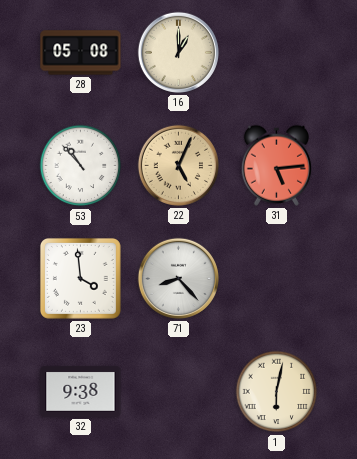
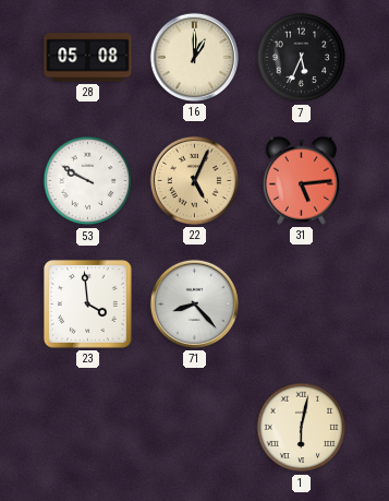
7: none -> 5:34 (302, 58)
53: 10:53 -> 9:50 (88, 181)
32: 9:38 -> none (81, 392)
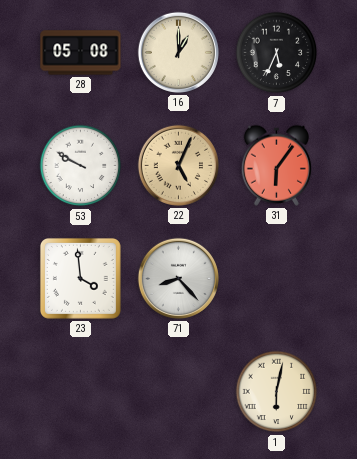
31: 5:14 -> 6:06 (276, 165)
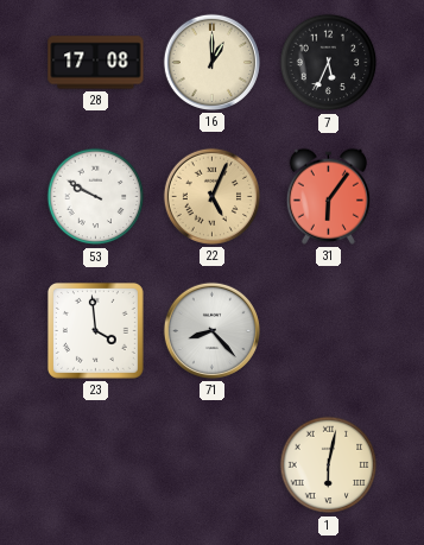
28: 05:08 -> 17:08 (96, 63)
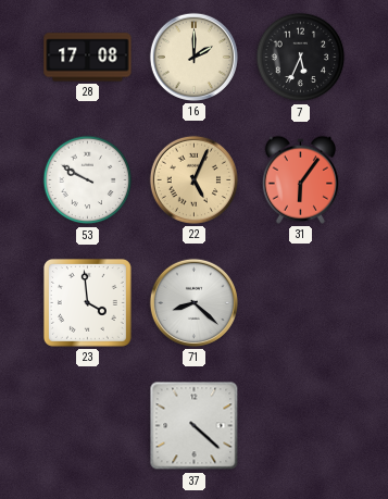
16: 1:00 -> 2:00 (193, 57)
71: 8:23 -> 8:22 (193, 302)
37: none -> 4:22 (195, 426)
1: 6:02 -> none (329, 465)
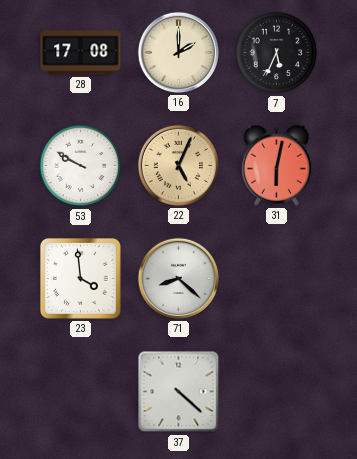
31: 6:06 -> 6:02 (276, 165)
